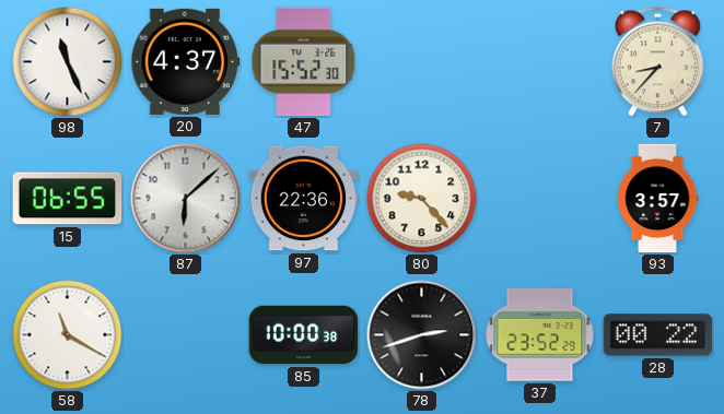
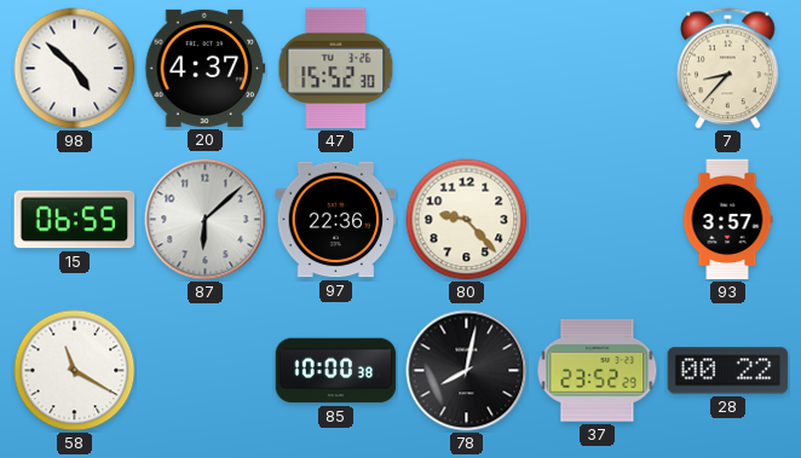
98: 11:26 -> 4:52 (75, 69)
78: 2:42 -> 8:02 (467, 371)
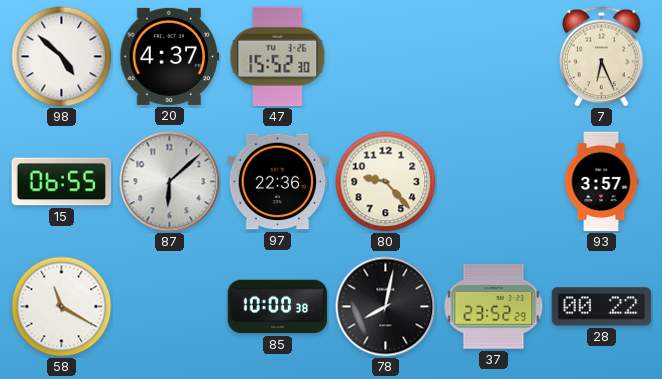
7: 8:37 -> 6:26 (602, 57)
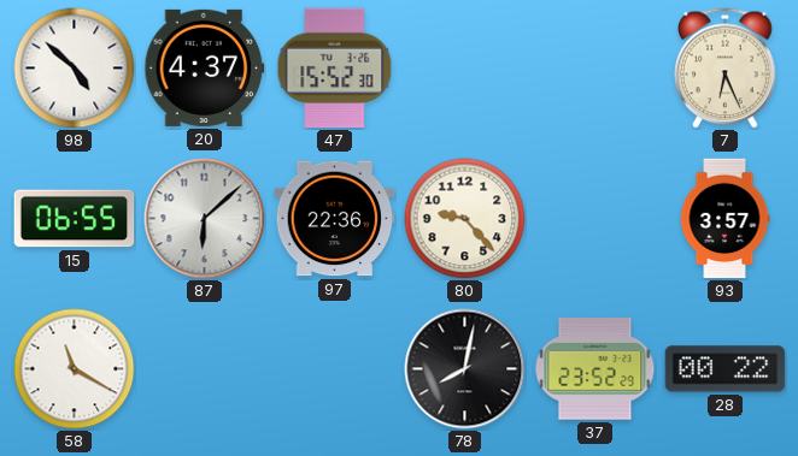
85: 10:00 -> none (278, 307)
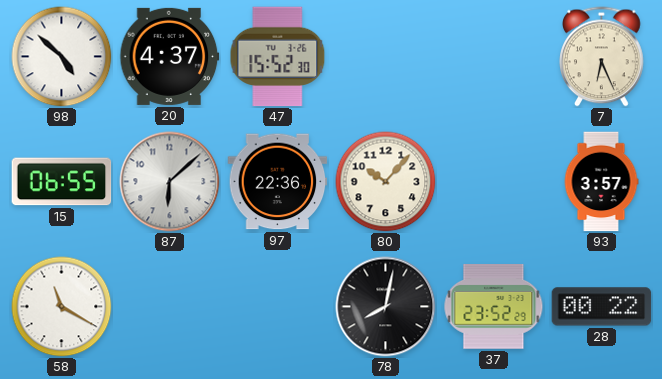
80: 9:23 -> 10:07 (386, 182)
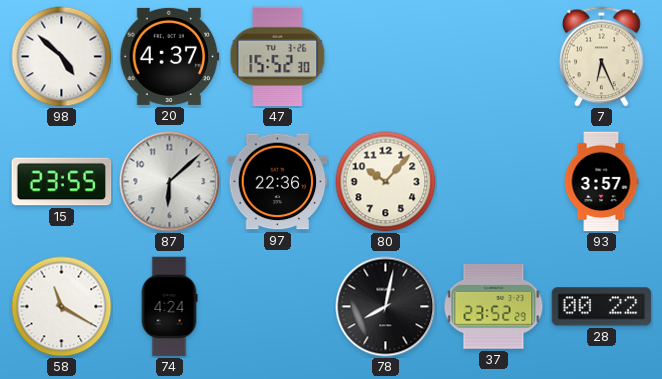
15: 06:55 -> 23:55 (62, 182)
74: none -> 4:24 (169, 307)
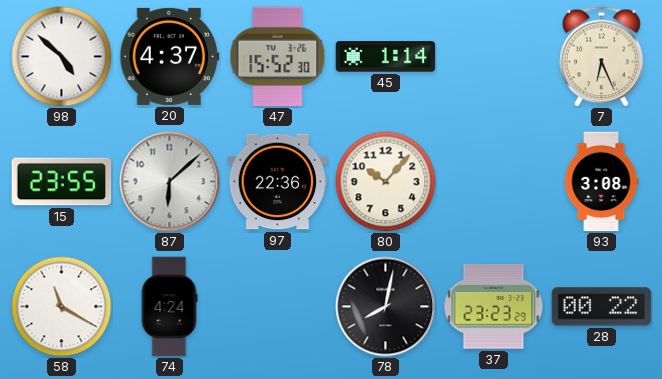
45: none -> 1:14 (386, 57)
93: 3:57 -> 3:08 (601, 182)
37: 23:52 -> 23:23 (494, 306)
